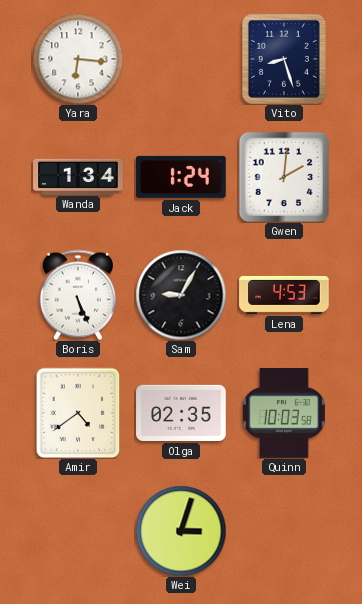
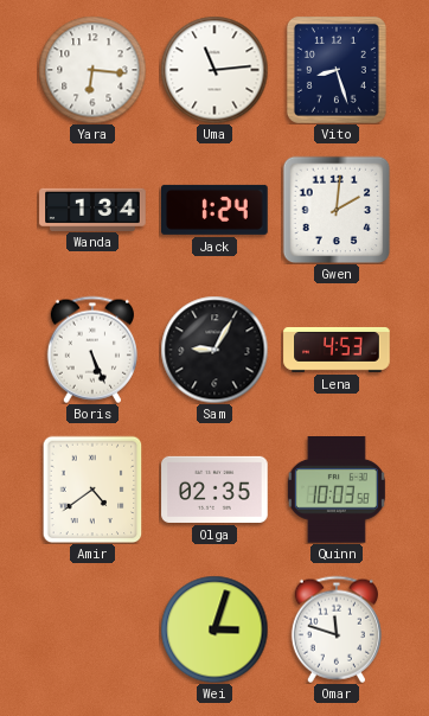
Uma: none -> 11:14 (214, 70)
Omar: none -> 11:48 (337, 629)
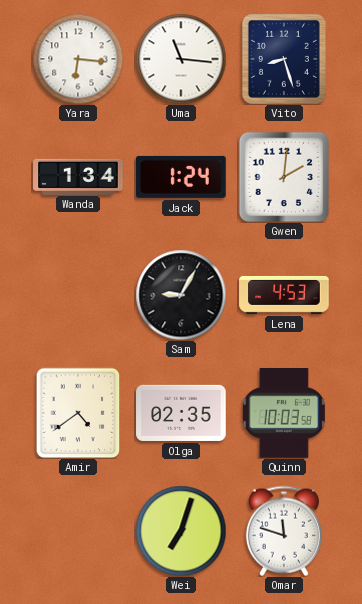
Uma: 11:14 -> 11:16 (181, 59)
Boris: 5:26 -> none (92, 350)
Wei: 3:03 -> 7:03 (181, 531)
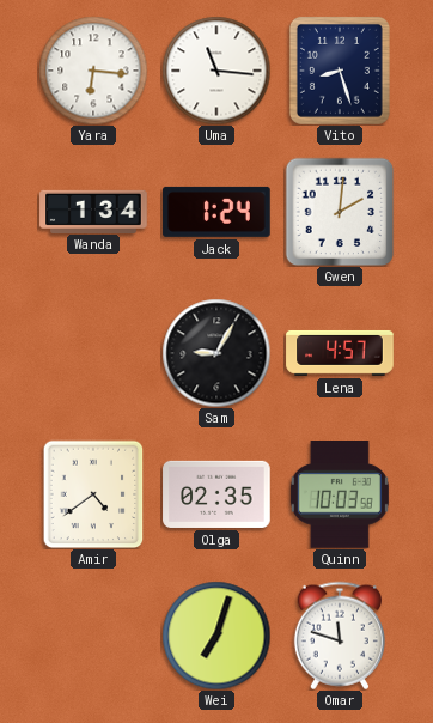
Lena: 4:53 -> 4:57 (340, 353)
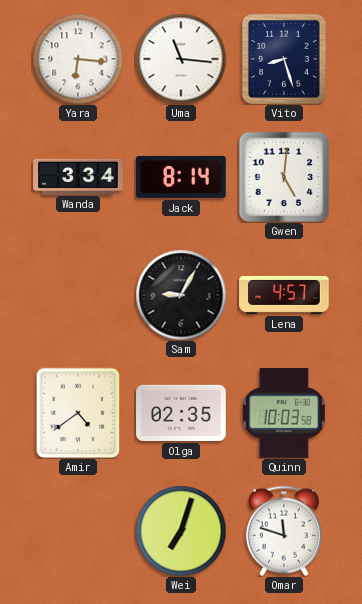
Wanda: 1:34 -> 3:34 (78, 176)
Jack: 1:24 -> 8:14 (181, 177)
Gwen: 2:01 -> 5:01 (284, 177)
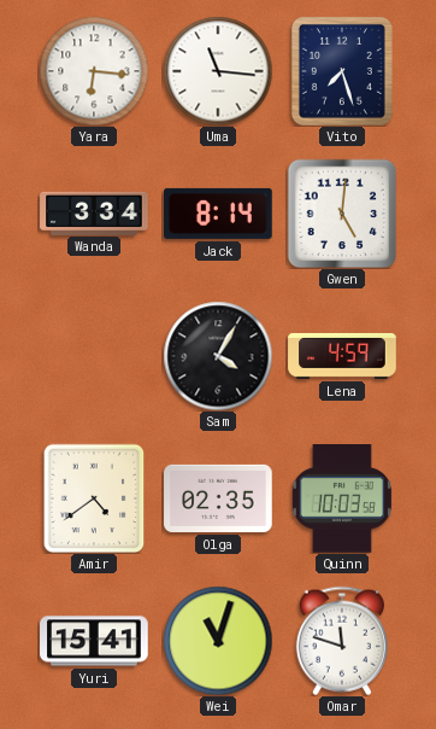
Vito: 8:27 -> 7:27 (342, 71)
Sam: 9:05 -> 4:05 (218, 356)
Lena: 4:57 -> 4:59 (342, 356)
Yuri: none -> 15:41 (94, 641)
Wei: 7:03 -> 11:03 (218, 641)
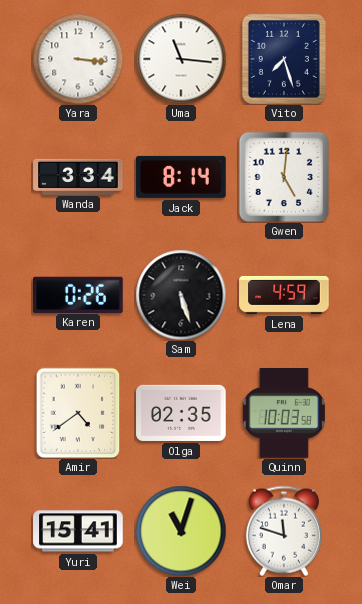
Yara: 6:16 -> 3:16 (78, 59)
Karen: none -> 0:26 (79, 294)
Sam: 4:05 -> 5:27 (181, 295)
